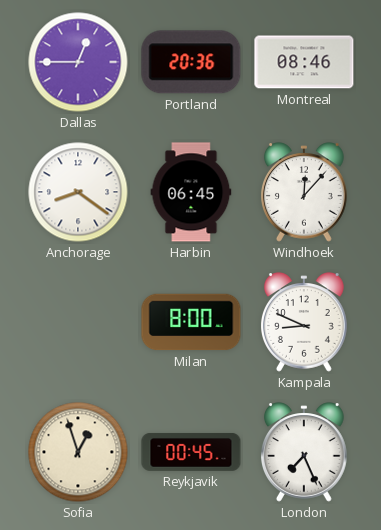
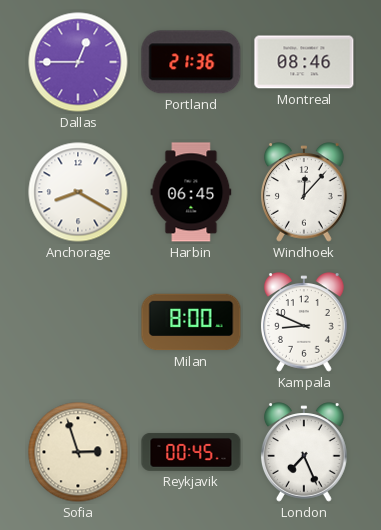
Portland: 20:36 -> 21:36 (191, 62)
Anchorage: 8:21 -> 8:20 (78, 192)
Sofia: 12:57 -> 2:57 (78, 452)
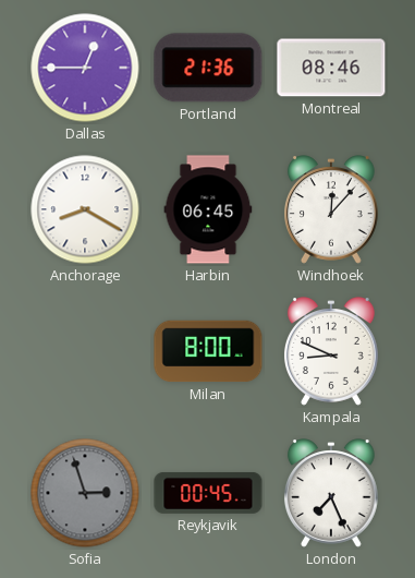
Sofia dial: cream -> grey (85, 493)
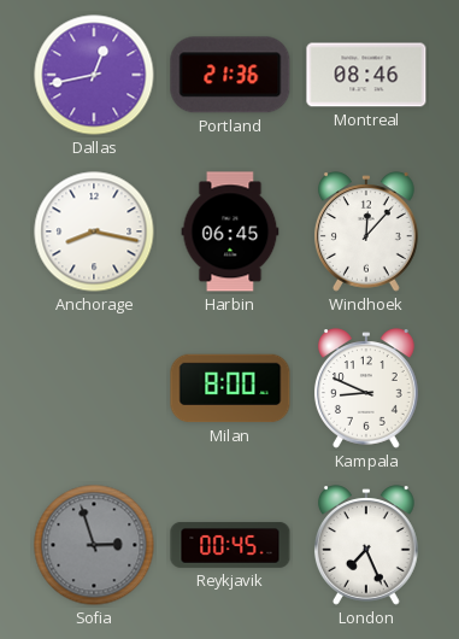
Dallas: 12:45 -> 12:43 (94, 75)
Anchorage: 8:20 -> 8:17 (94, 231)
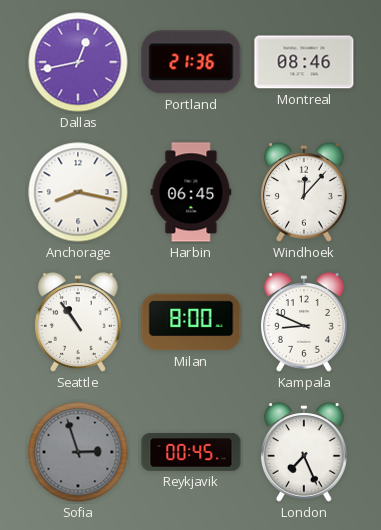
Seattle: none -> 10:54 (78, 322)
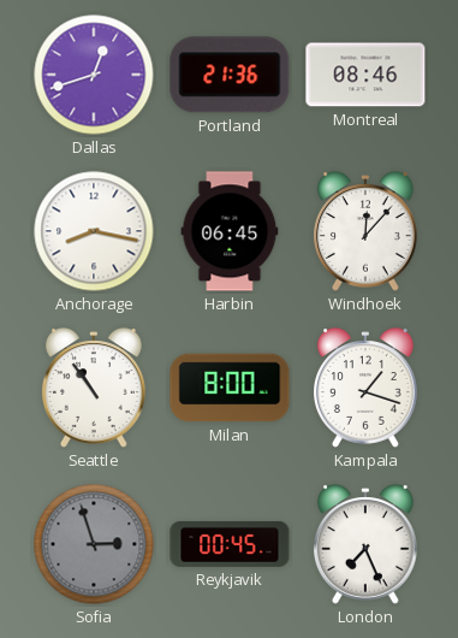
Dallas: 12:43 -> 12:42 (94, 75)
Kampala: 8:49 -> 1:18 (365, 388)
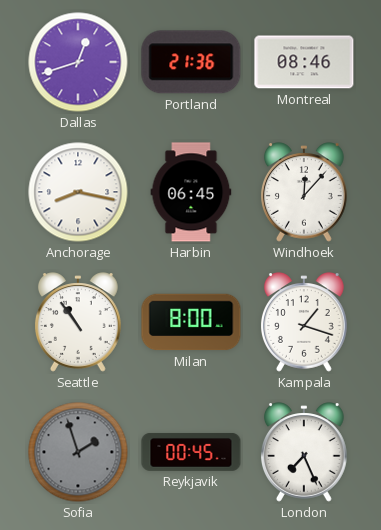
Sofia: 2:57 -> 1:57 (78, 452)
